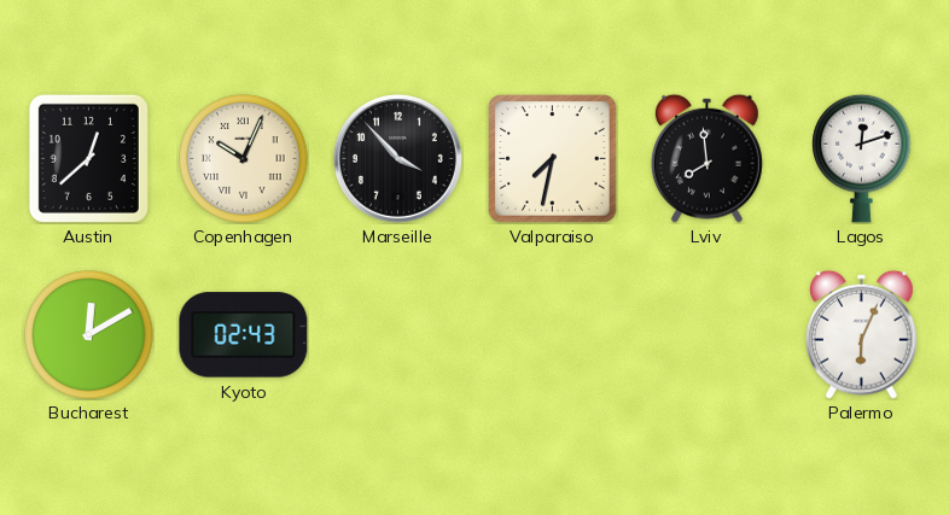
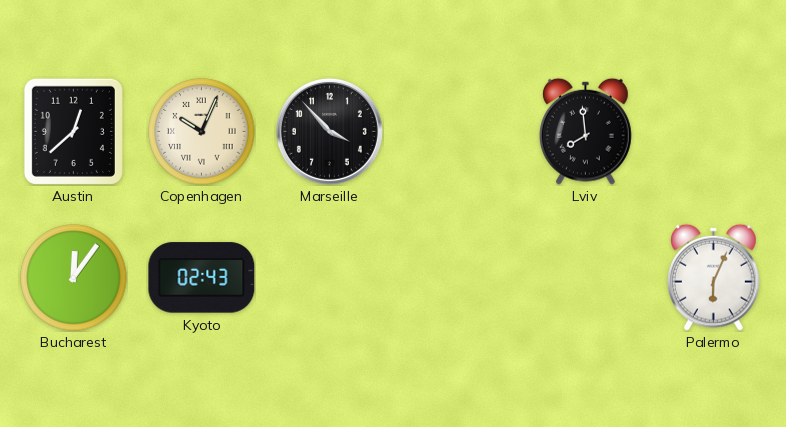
Valparaiso: 7:32 -> none (553, 159)
Lagos: 12:12 -> none (862, 158)
Bucharest: 12:10 -> 12:06 (74, 278)
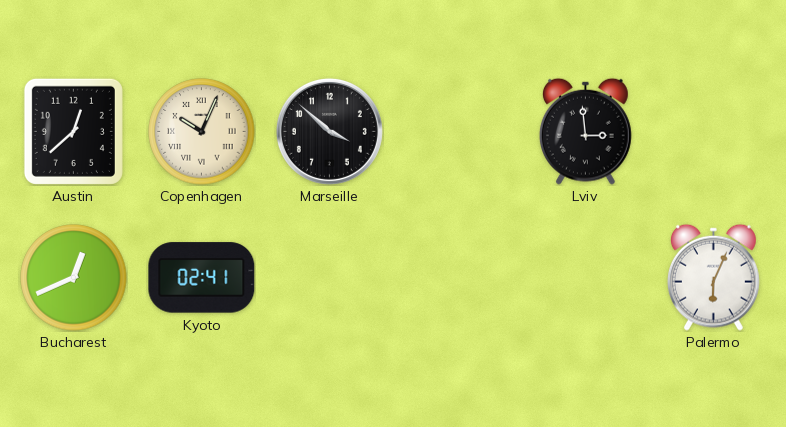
Marseille: 3:53 -> 3:52 (329, 131)
Lviv: 7:59 -> 2:59 (585, 131)
Bucharest: 12:06 -> 12:41 (74, 278)
Kyoto: 02:43 -> 02:41 (202, 278)
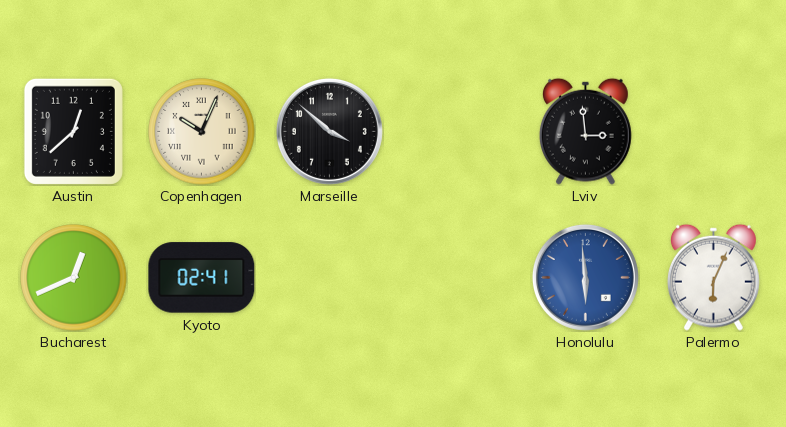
Honolulu: none -> 5:59 (585, 277)
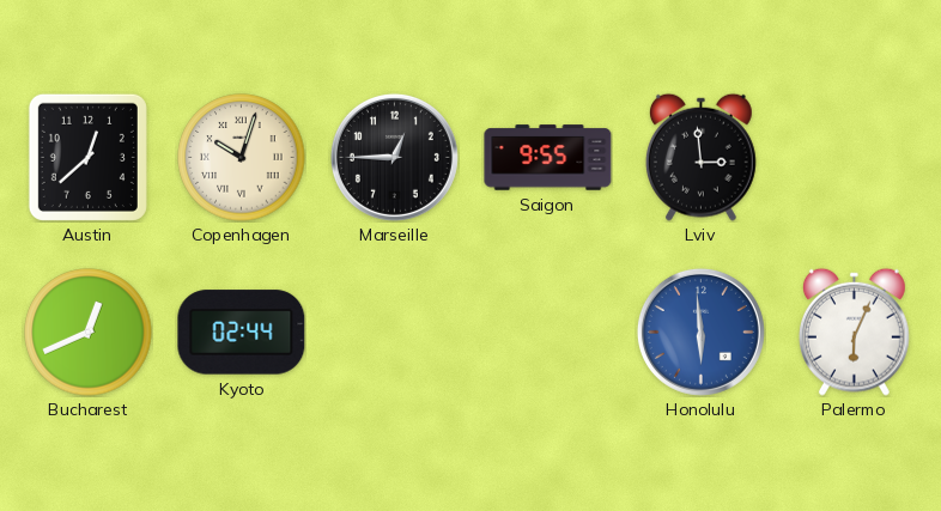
Copenhagen: 10:04 -> 10:03 (242, 158)
Marseille: 3:52 -> 12:45 (394, 157)
Saigon: none -> 9:55 (548, 158)
Kyoto: 02:41 -> 02:44 (242, 333)
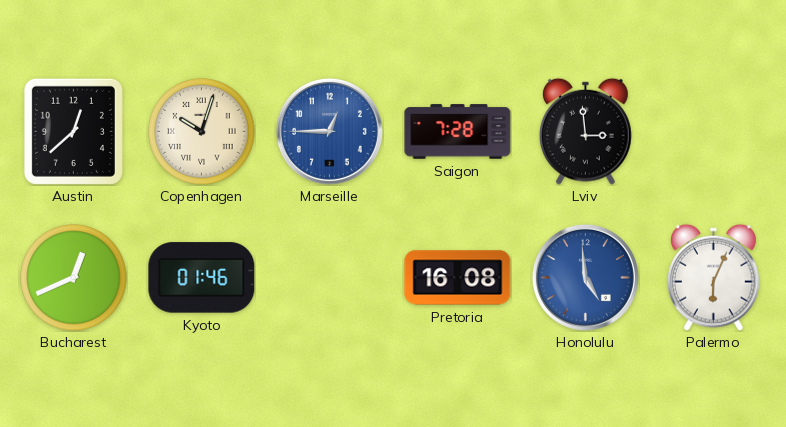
Marseille dial: black -> blue (329, 131)
Saigon: 9:55 -> 7:28 (458, 132)
Kyoto: 02:44 -> 01:46 (202, 278)
Pretoria: none -> 16:08 (458, 278)
Honolulu: 5:59 -> 4:59 (585, 277)
